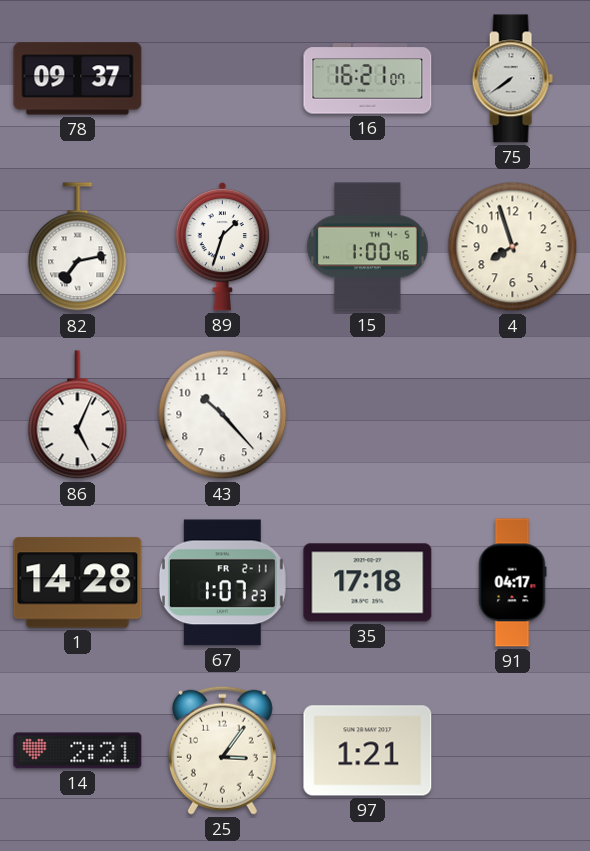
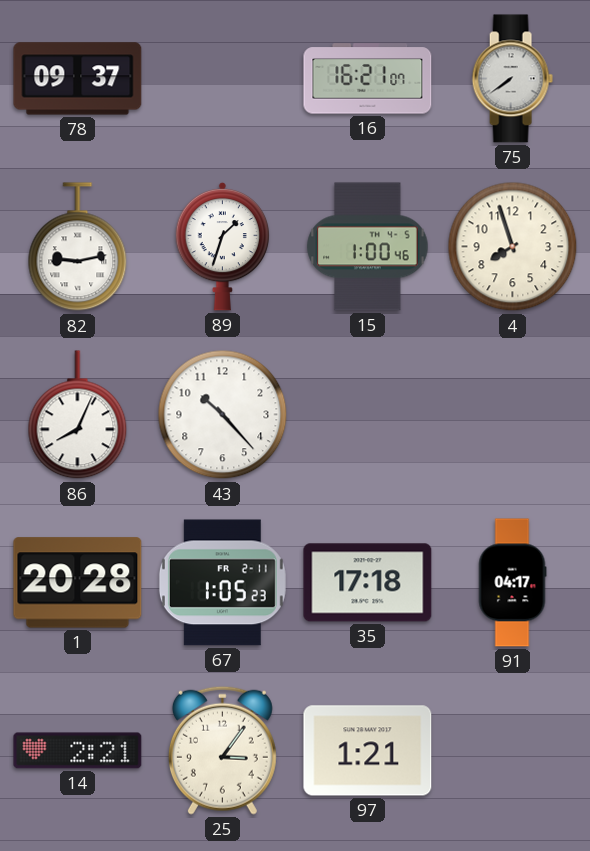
82: 7:13 -> 9:13 (78, 247)
86: 5:04 -> 8:04 (78, 415)
1: 14:28 -> 20:28 (78, 583)
67: 1:07 -> 1:05 (222, 583)
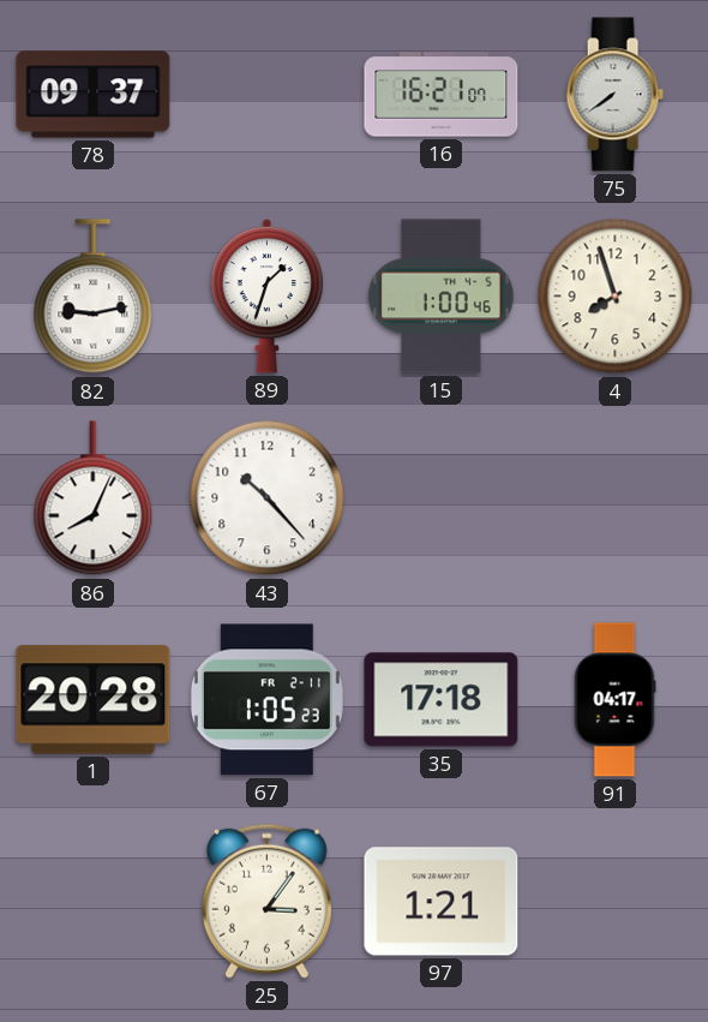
14: 2:21 -> none (78, 751)
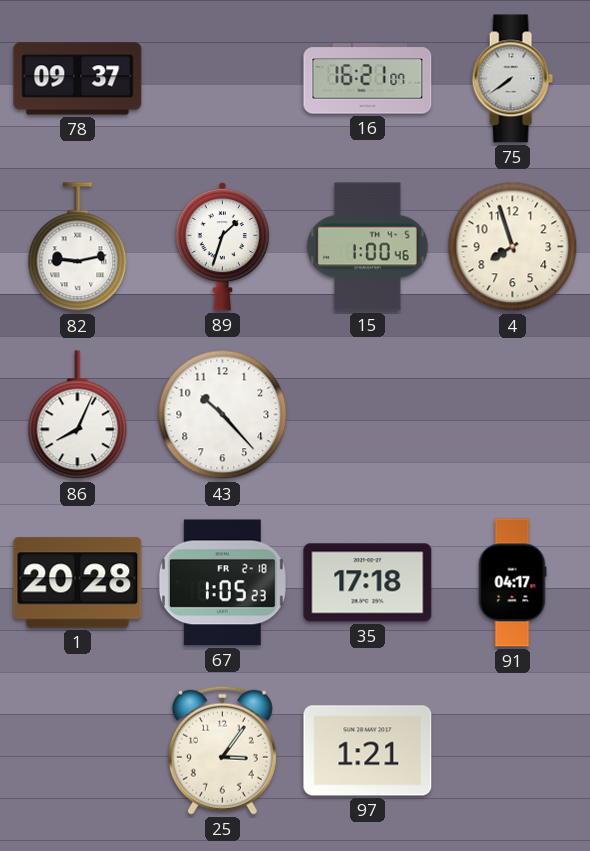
67 date: FR 2-11 -> FR 2-18 (222, 583)
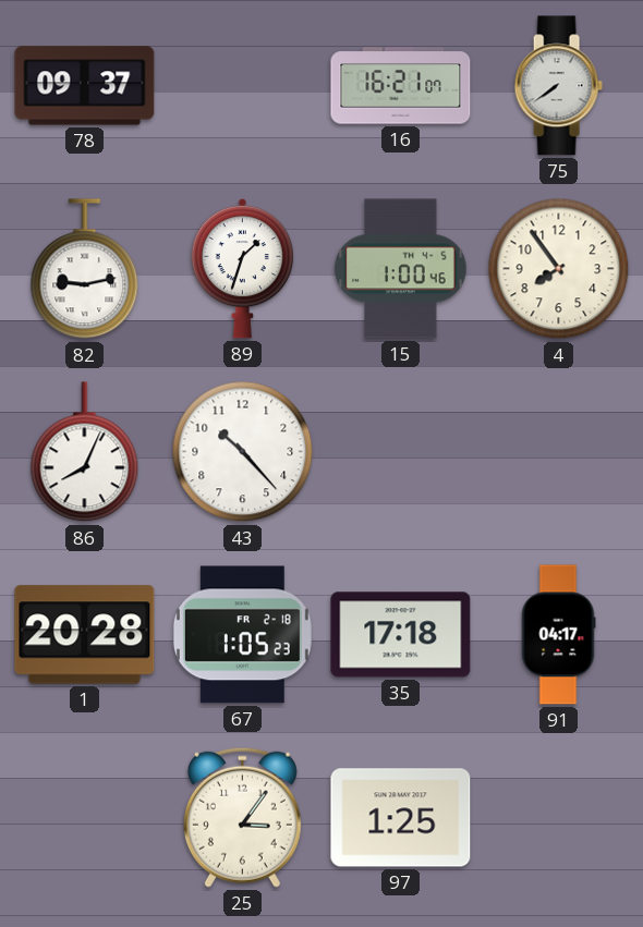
4: 7:57 -> 7:54 (559, 269)
97: 1:21 -> 1:25 (401, 818)
